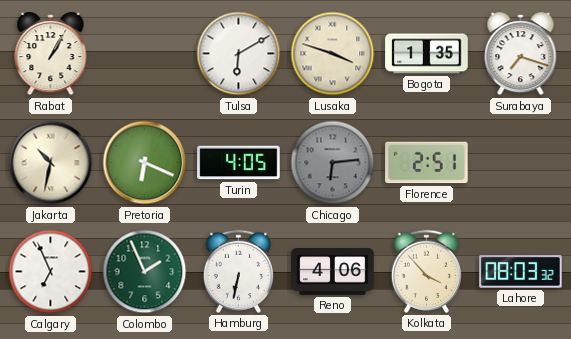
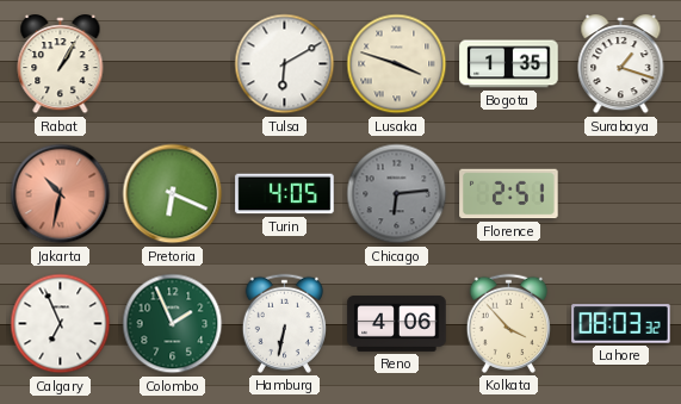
Surabaya: 7:18 -> 1:18 (621, 64)
Jakarta dial: cream -> salmon (61, 194)
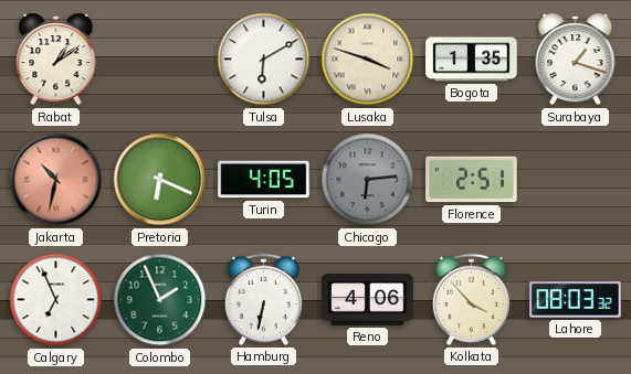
Rabat: 1:05 -> 1:09 (56, 60)
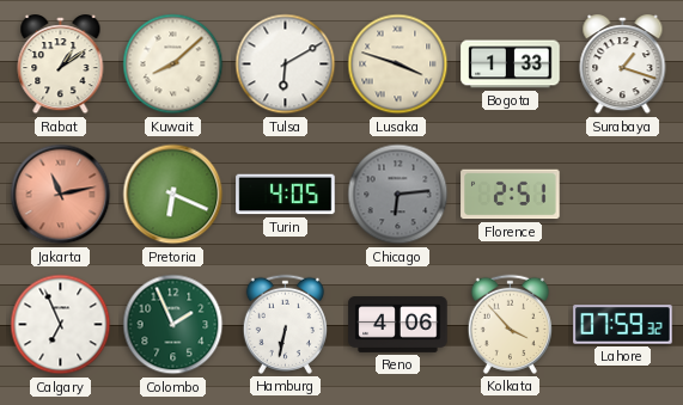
Kuwait: none -> 8:08 (173, 65)
Bogota: 1:35 -> 1:33 (511, 65)
Jakarta: 10:32 -> 11:13 (61, 195)
Lahore: 08:03 -> 07:59 (623, 325)
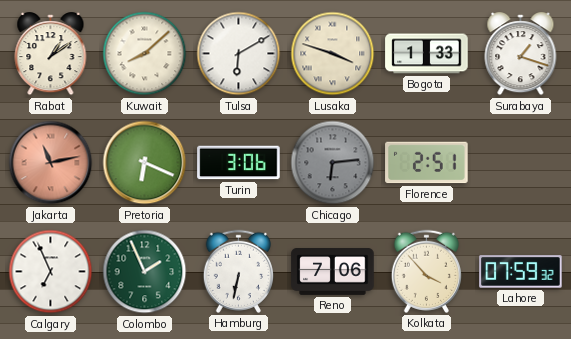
Turin: 4:05 -> 3:06 (239, 163)
Reno: 4:06 -> 7:06 (333, 272)
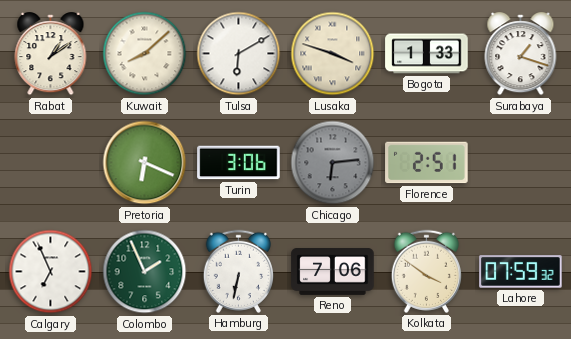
Jakarta: 11:13 -> none (51, 163)
Kolkata: 3:53 -> 3:51 (426, 271)
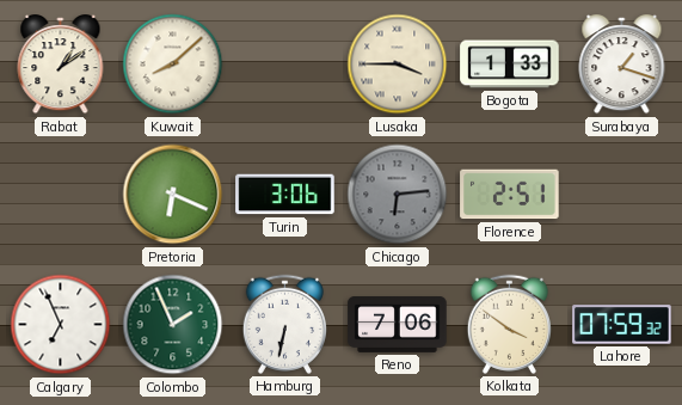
Tulsa: 6:10 -> none (239, 54)
Lusaka: 3:48 -> 3:45 (398, 65)
